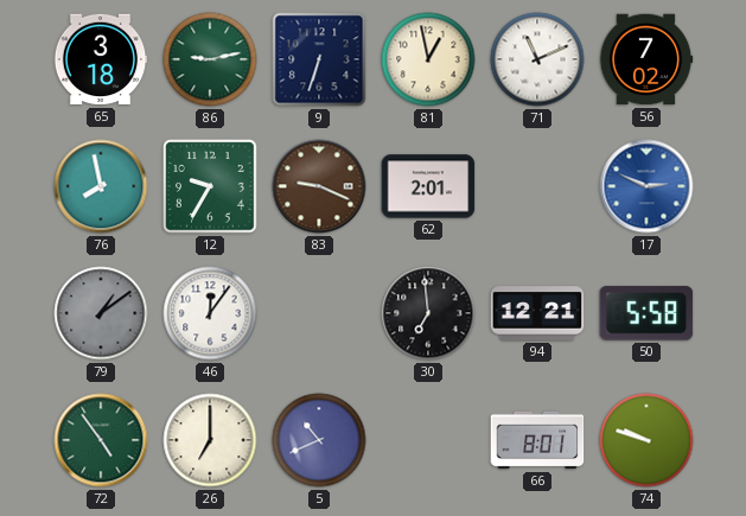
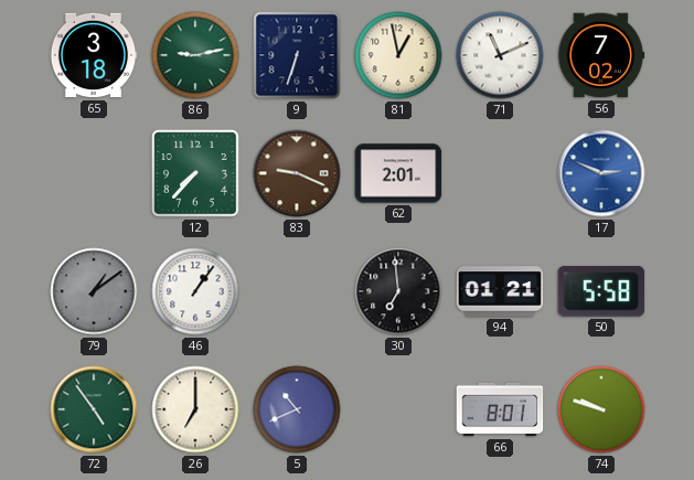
76: 7:58 -> none (101, 186)
12: 9:35 -> 7:37 (195, 173)
46: 12:06 -> 1:06 (195, 291)
94: 12:21 -> 01:21 (500, 291)
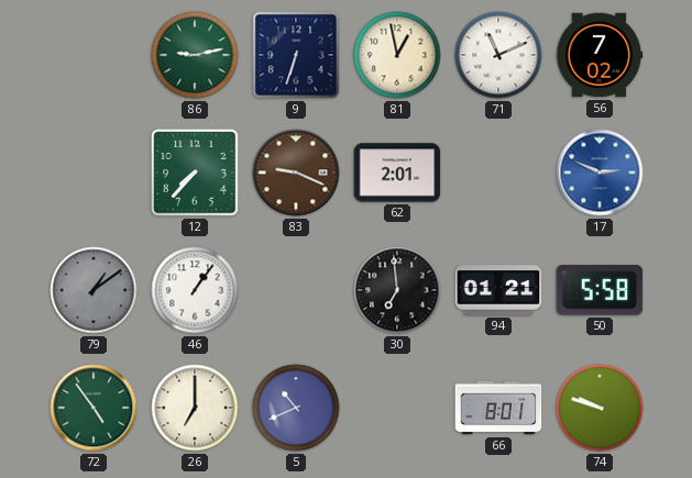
65: 3:18 -> none (94, 55)
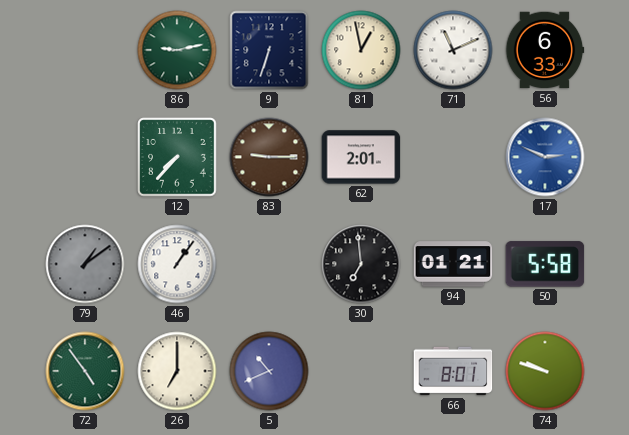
56: 7:02 -> 6:33 (545, 50)
83: 9:19 -> 9:15 (269, 157)
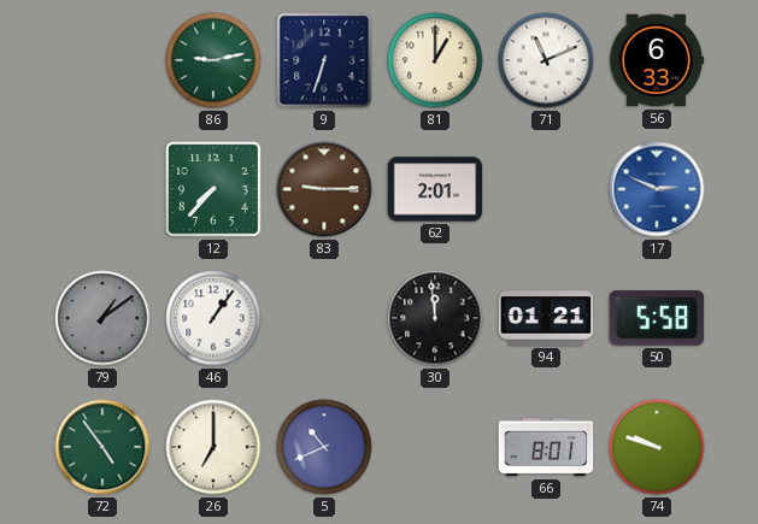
81: 12:58 -> 1:00 (435, 60)
30: 6:59 -> 11:59 (435, 318)
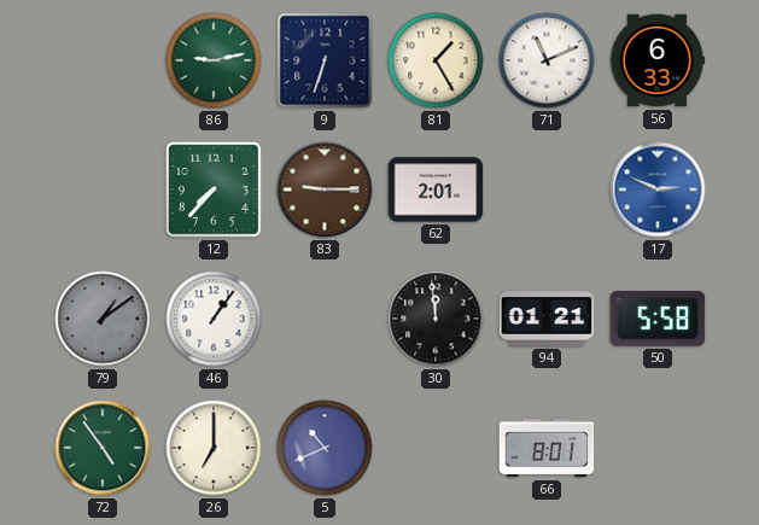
81: 1:00 -> 1:25 (436, 60)
74: 9:48 -> none (657, 447)
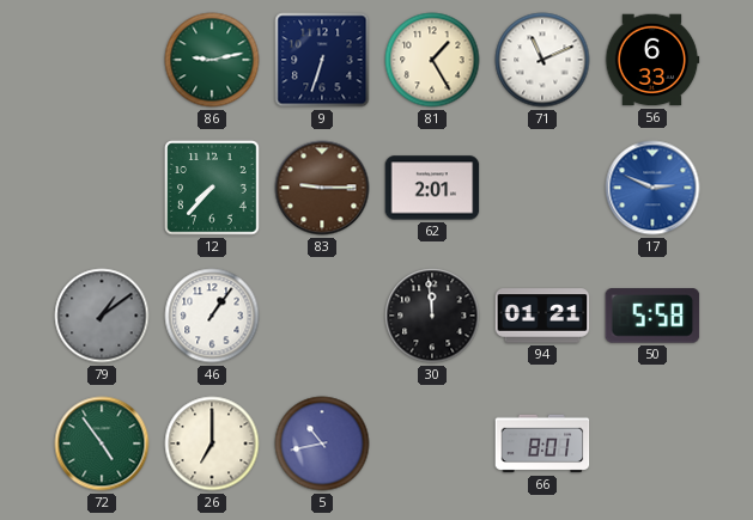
5: 10:41 -> 10:43 (322, 443)
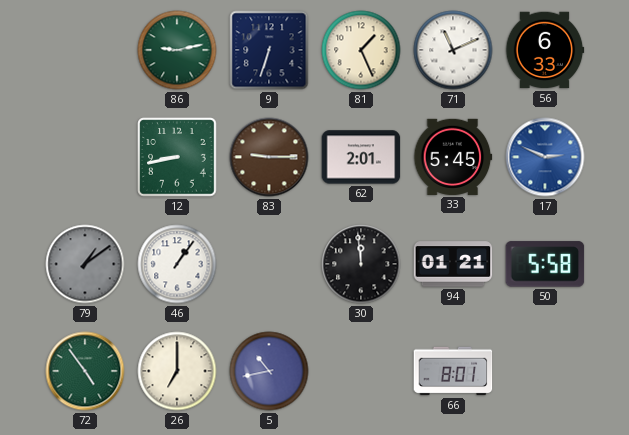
81: 1:25 -> 1:26 (361, 50)
12: 7:37 -> 8:43 (177, 157)
33: none -> 5:45 (453, 157)
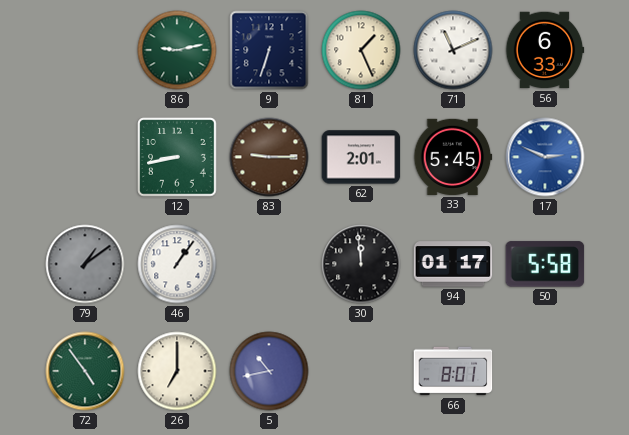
94: 01:21 -> 01:17 (453, 264)
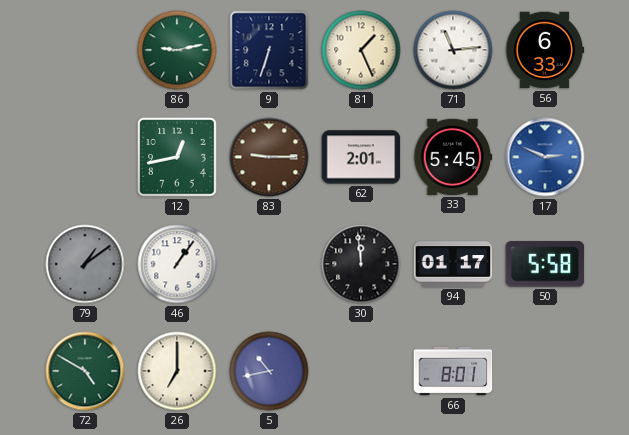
71: 11:11 -> 11:14 (453, 50)
12: 8:43 -> 12:43 (177, 157)
72: 4:54 -> 4:50 (85, 371)
